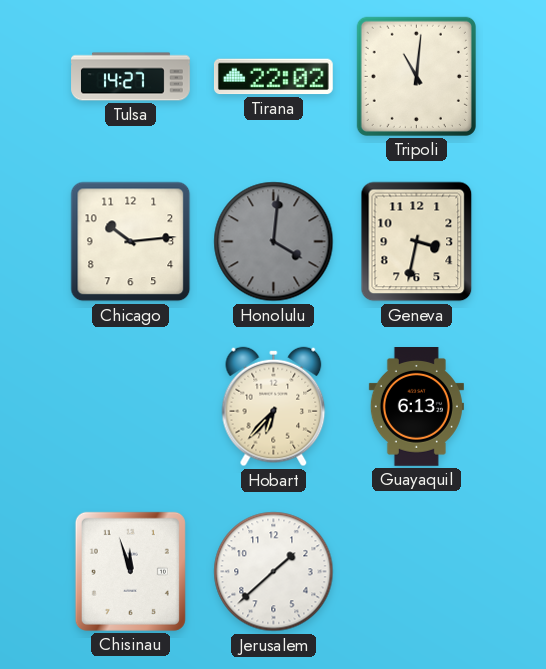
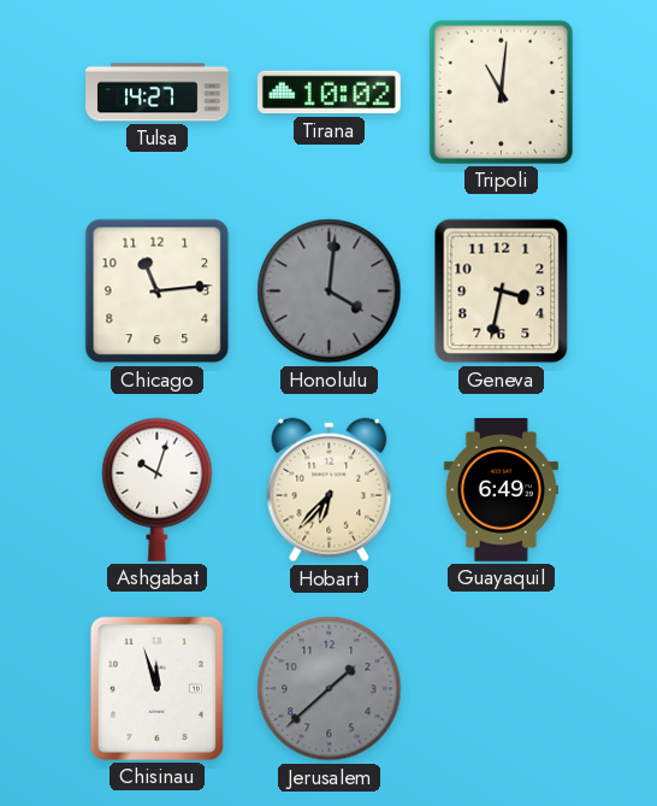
Tirana: 22:02 -> 10:02 (328, 93)
Chicago: 10:14 -> 11:14 (158, 292)
Ashgabat: none -> 10:03 (158, 489)
Guayaquil: 6:13 -> 6:49 (501, 490)
Jerusalem dial: white -> grey (330, 689)
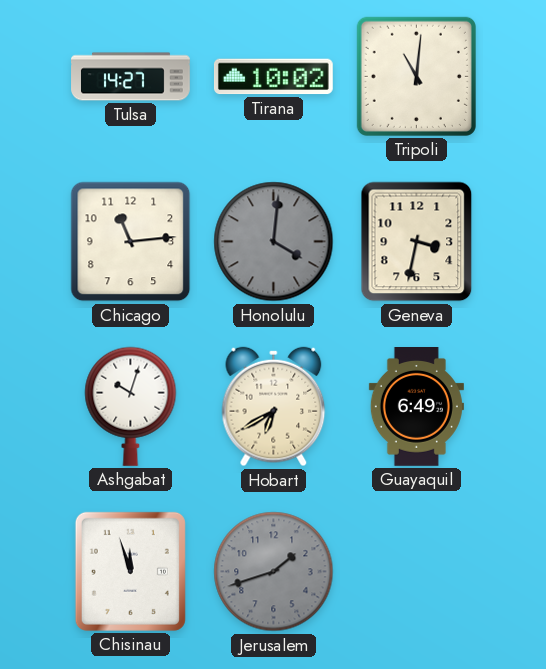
Hobart: 6:37 -> 6:40 (274, 407)
Jerusalem: 1:38 -> 1:42 (274, 572)
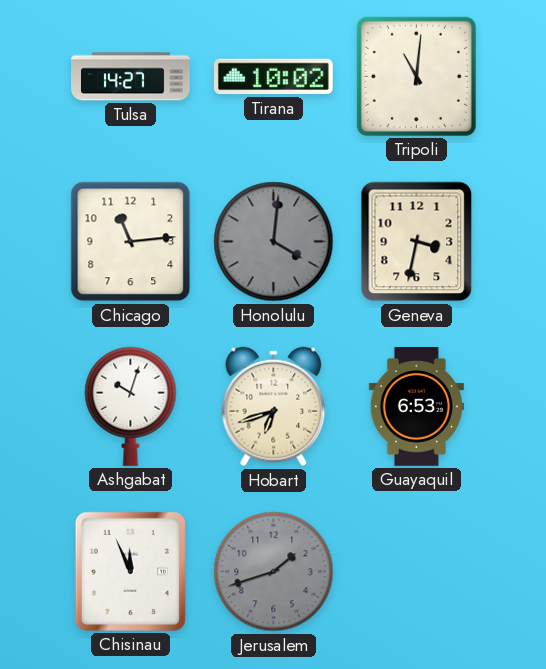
Hobart: 6:40 -> 6:42 (274, 407)
Guayaquil: 6:49 -> 6:53 (416, 407)
Chisinau: 11:57 -> 11:56 (130, 571)
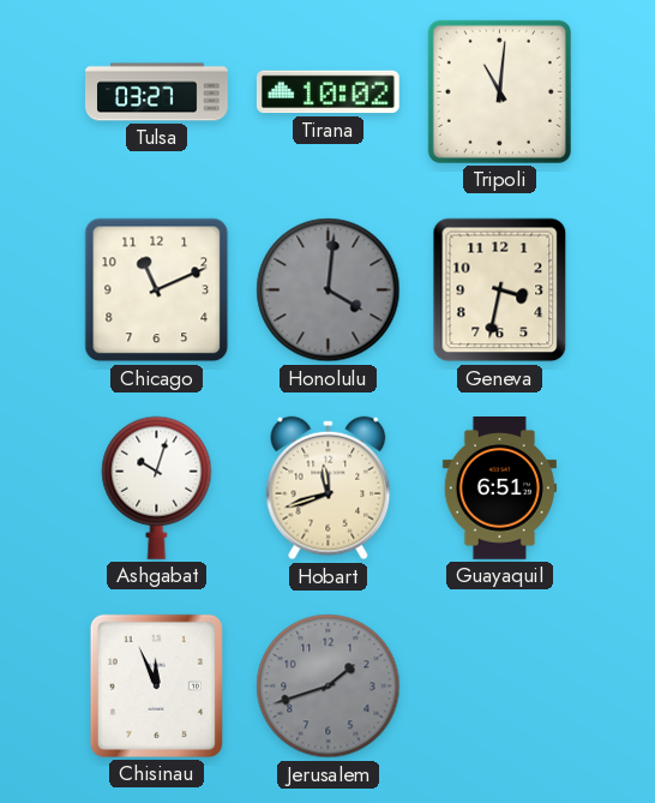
Tulsa: 14:27 -> 03:27 (157, 92)
Chicago: 11:14 -> 11:11 (157, 290)
Hobart: 6:42 -> 11:42 (329, 489)
Guayaquil: 6:53 -> 6:51 (499, 489)
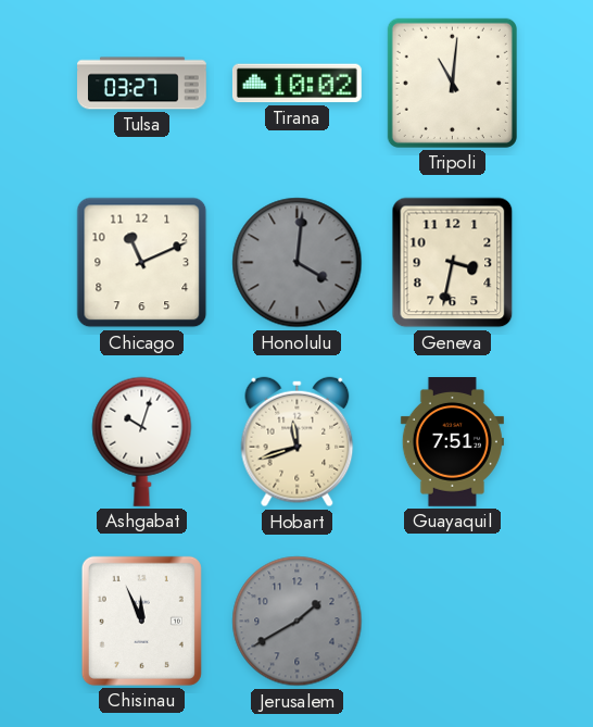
Guayaquil: 6:51 -> 7:51 (452, 442)
Jerusalem: 1:42 -> 1:40 (298, 622)
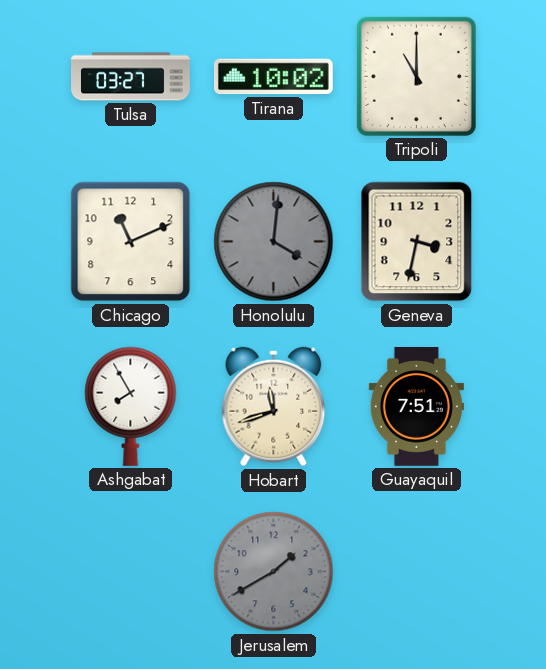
Tripoli: 11:01 -> 11:00 (416, 76)
Ashgabat: 10:03 -> 7:55 (131, 406)
Chisinau: 11:56 -> none (141, 621)
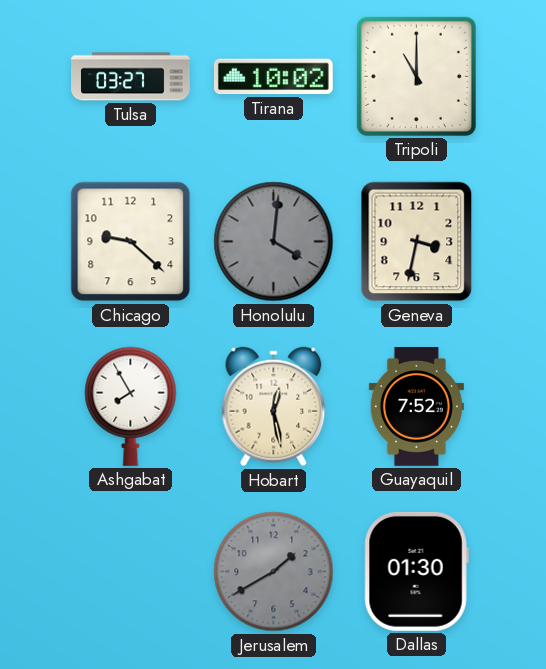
Chicago: 11:11 -> 9:22 (131, 242)
Hobart: 11:42 -> 12:28 (274, 407)
Guayaquil: 7:51 -> 7:52 (416, 407)
Dallas: none -> 01:30 (416, 571)
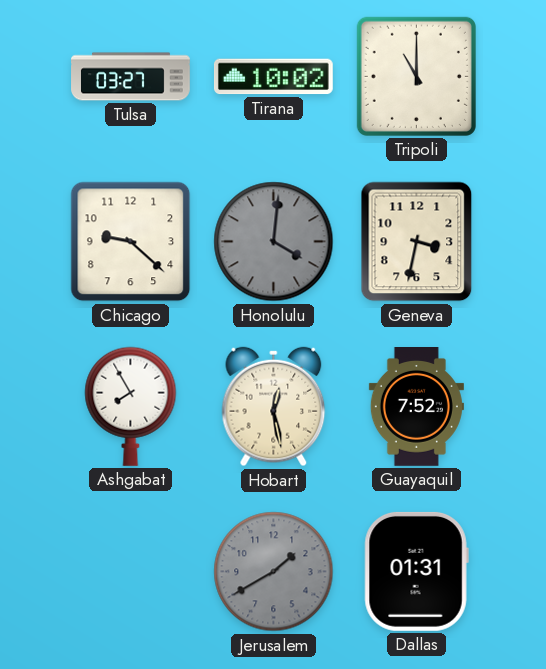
Dallas: 01:30 -> 01:31 (416, 571)
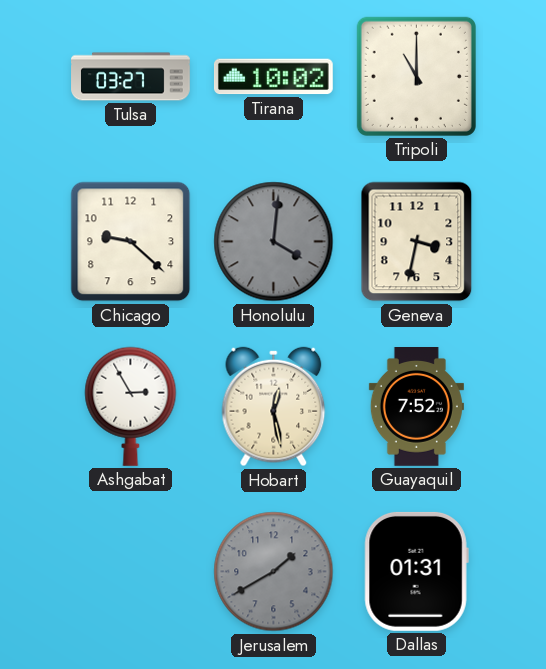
Ashgabat: 7:55 -> 2:55 (131, 406)
